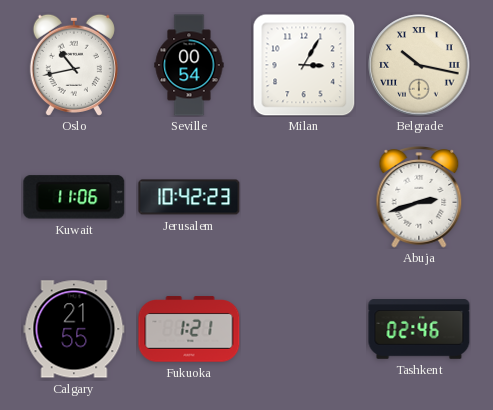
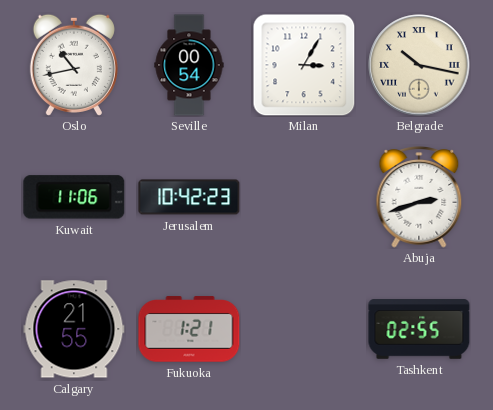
Tashkent: 02:46 -> 02:55 (419, 329)
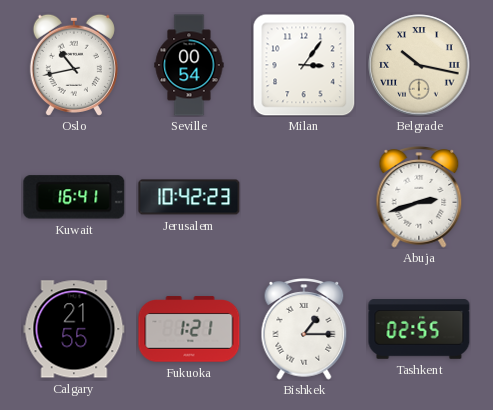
Milan: 3:05 -> 3:06 (304, 65)
Kuwait: 11:06 -> 16:41 (74, 197)
Bishkek: none -> 1:15 (304, 329)
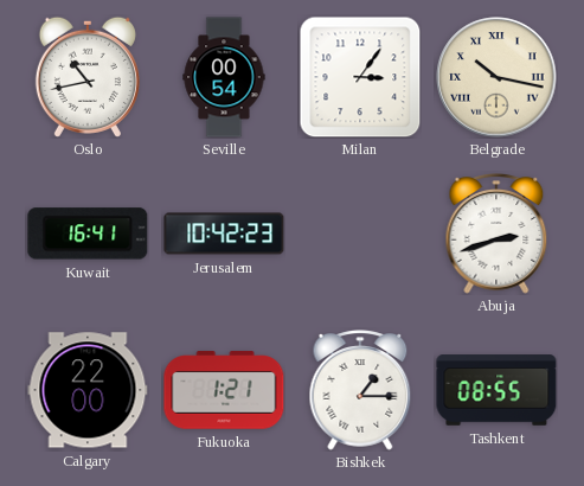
Calgary: 21:55 -> 22:00 (88, 390)
Tashkent: 02:55 -> 08:55 (496, 390)
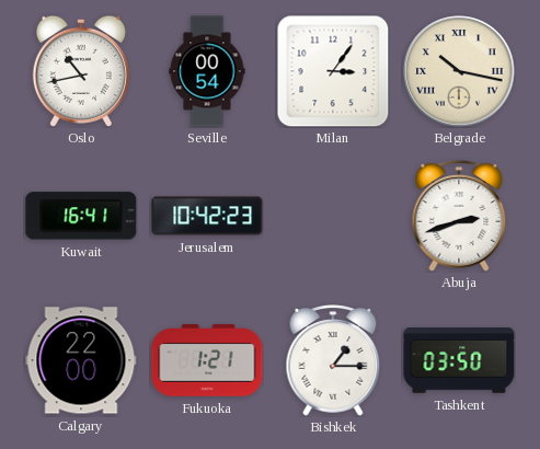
Tashkent: 08:55 -> 03:50 (459, 360)
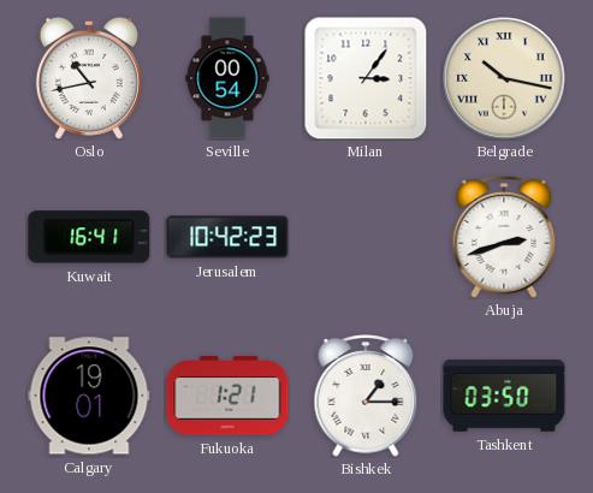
Calgary: 22:00 -> 19:01 (89, 396)
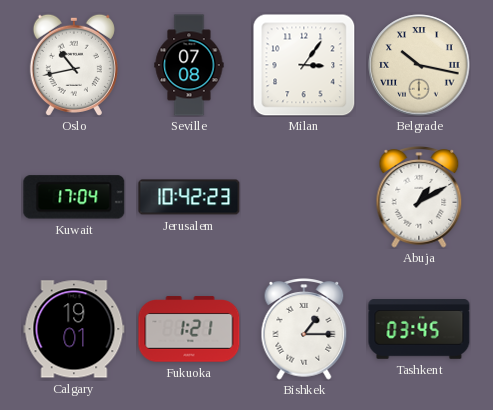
Seville: 00:54 -> 07:08 (189, 65)
Kuwait: 16:41 -> 17:04 (74, 197)
Abuja: 2:42 -> 1:10 (419, 197)
Tashkent: 03:50 -> 03:45 (419, 329)
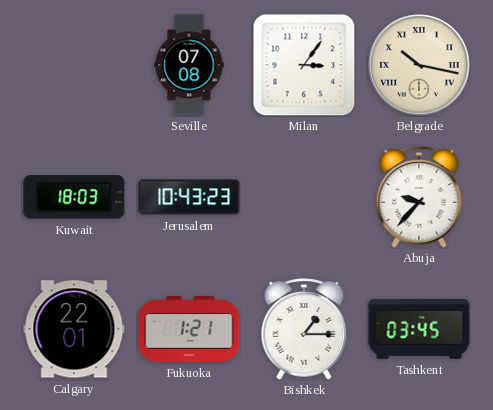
Oslo: 10:43 -> none (74, 65)
Kuwait: 17:04 -> 18:03 (74, 197)
Jerusalem: 10:42 -> 10:43 (189, 197)
Abuja: 1:10 -> 9:37 (419, 197)
Calgary: 19:01 -> 22:01 (74, 329)
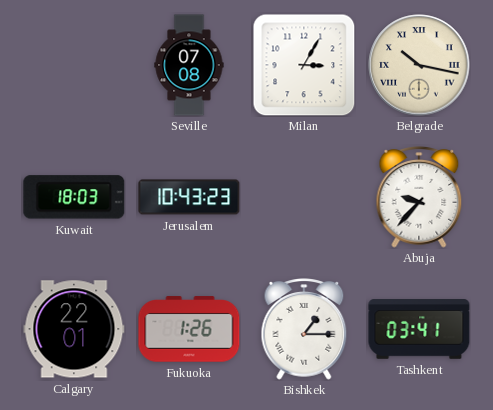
Milan: 3:06 -> 3:05 (304, 65)
Fukuoka: 1:21 -> 1:26 (189, 329)
Tashkent: 03:45 -> 03:41 (419, 329)
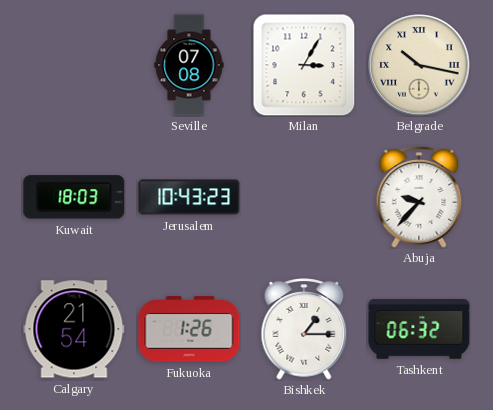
Calgary: 22:01 -> 21:54 (74, 329)
Tashkent: 03:41 -> 06:32 (419, 329)
